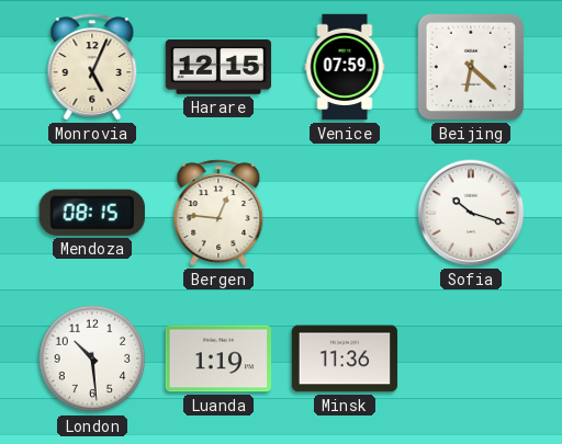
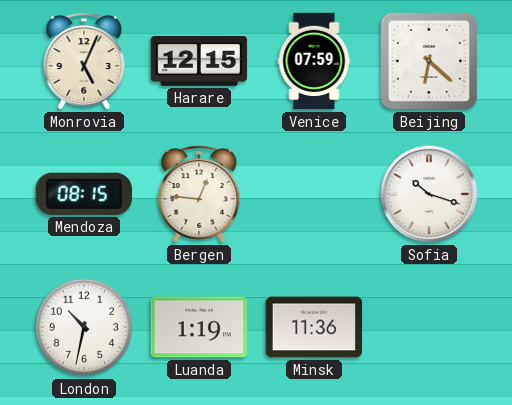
London: 10:29 -> 10:32 (84, 327)
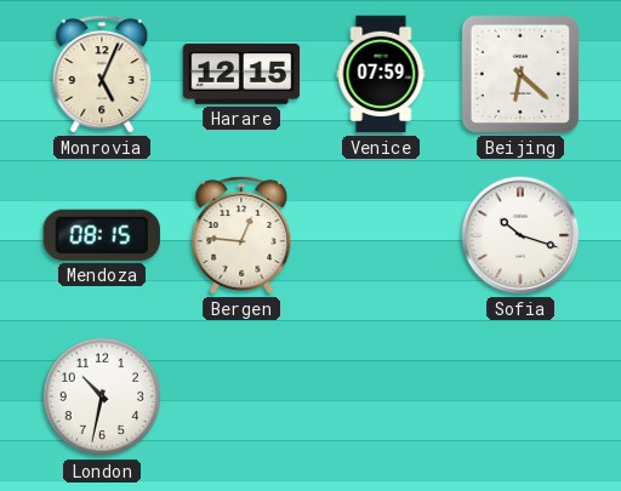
Luanda: 1:19 -> none (199, 327)
Minsk: 11:36 -> none (314, 327)
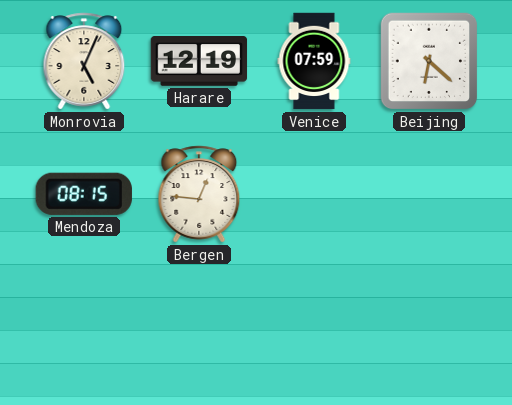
Harare: 12:15 -> 12:19 (199, 61)
Sofia: 10:18 -> none (520, 235)
London: 10:32 -> none (102, 396)
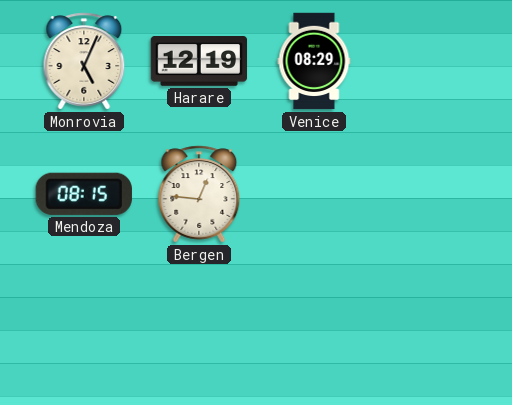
Venice: 07:59 -> 08:29 (314, 61)
Beijing: 6:22 -> none (429, 61)
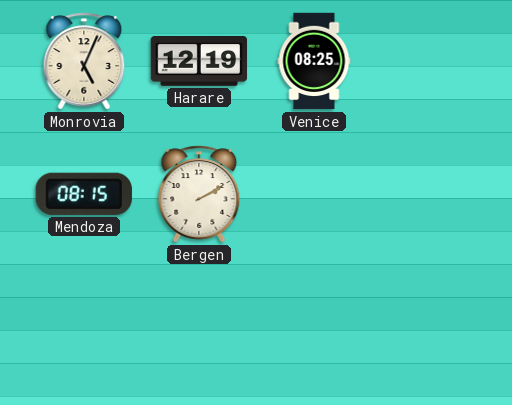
Venice: 08:29 -> 08:25 (314, 61)
Bergen: 12:46 -> 2:10 (199, 194)
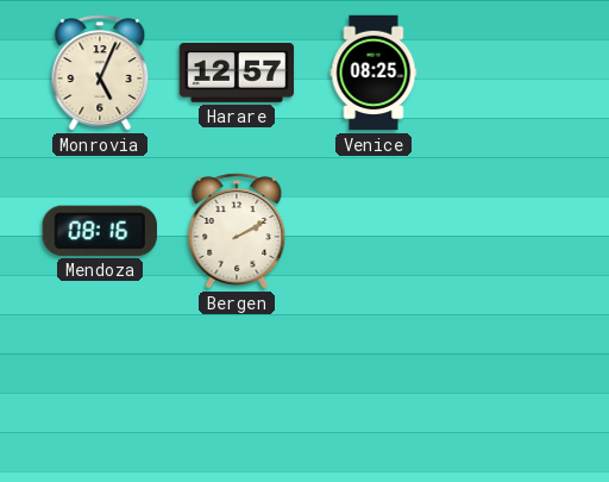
Harare: 12:19 -> 12:57 (237, 73)
Mendoza: 08:15 -> 08:16 (100, 231)
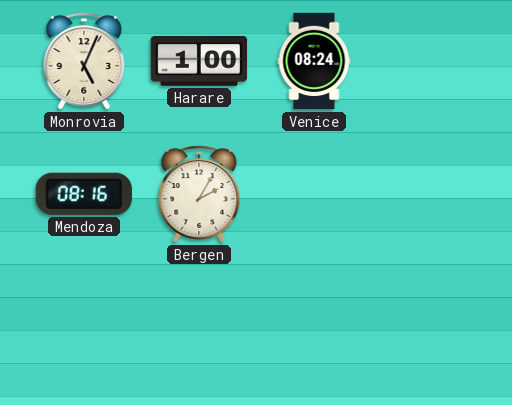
Harare: 12:57 -> 1:00 (199, 61)
Venice: 08:25 -> 08:24 (314, 61)
Bergen: 2:10 -> 2:05 (199, 194)
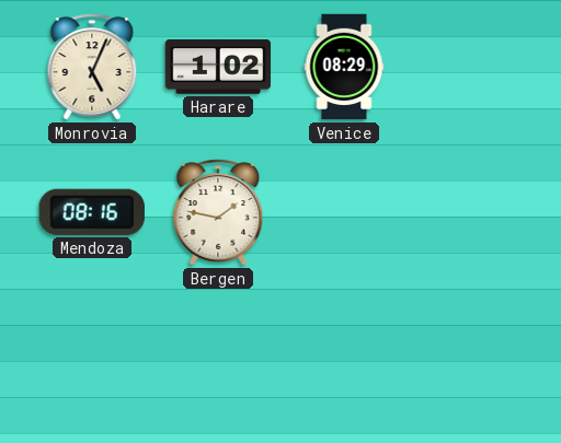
Harare: 1:00 -> 1:02 (218, 67)
Venice: 08:24 -> 08:29 (344, 67)
Bergen: 2:05 -> 1:47 (218, 212)
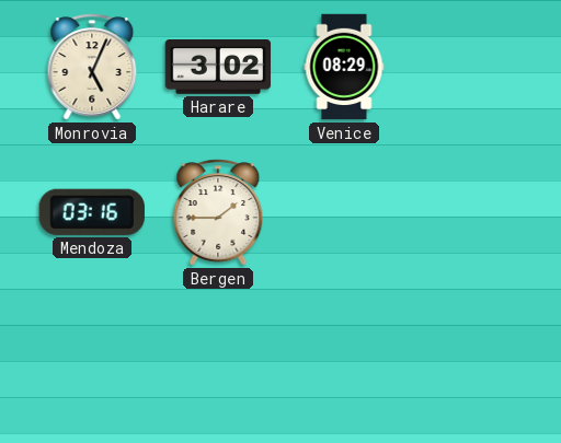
Harare: 1:02 -> 3:02 (218, 67)
Mendoza: 08:16 -> 03:16 (92, 212)
Bergen: 1:47 -> 1:45 (218, 212)
